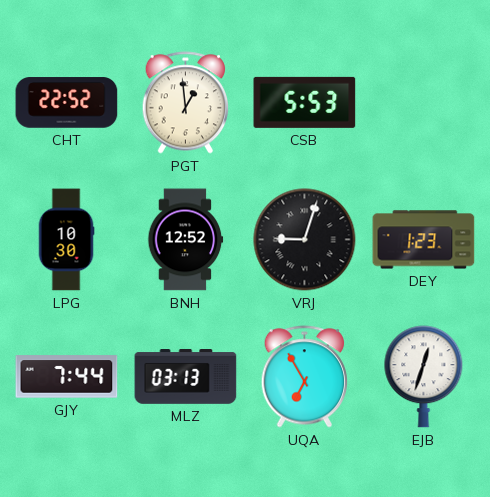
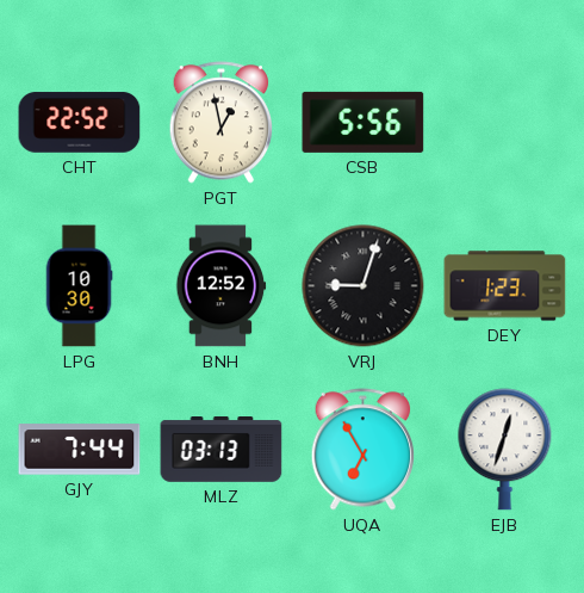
PGT: 12:59 -> 12:58 (222, 123)
CSB: 5:53 -> 5:56 (364, 122)
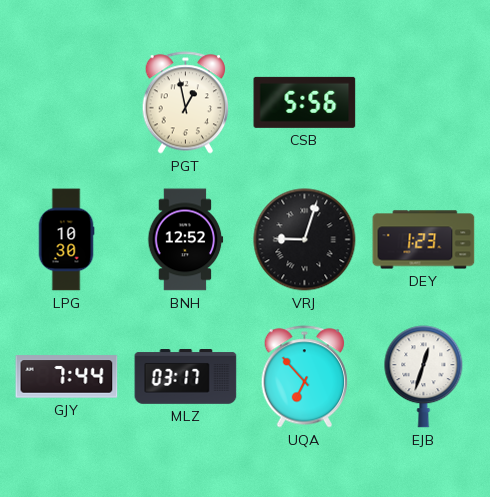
CHT: 22:52 -> none (80, 123)
MLZ: 03:13 -> 03:17 (186, 377)
UQA: 6:55 -> 6:53 (305, 377)
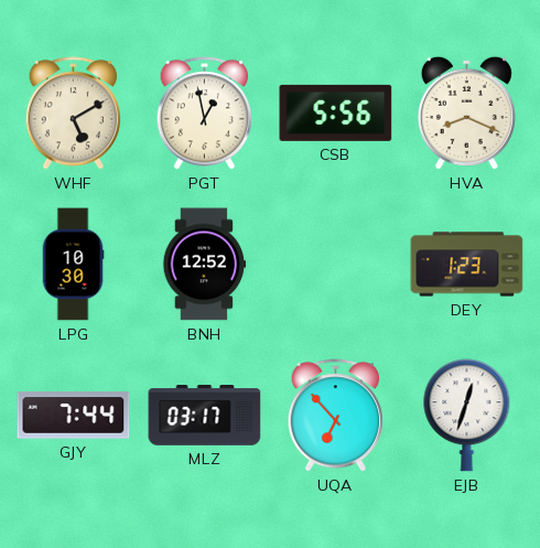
WHF: none -> 5:10 (74, 114)
HVA: none -> 8:19 (466, 112)
VRJ: 9:03 -> none (305, 240)
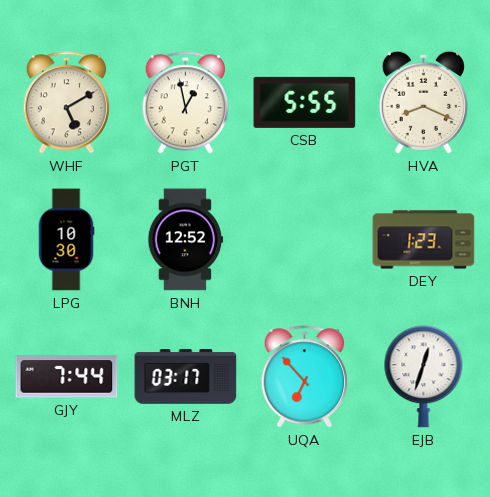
CSB: 5:56 -> 5:55 (305, 102)
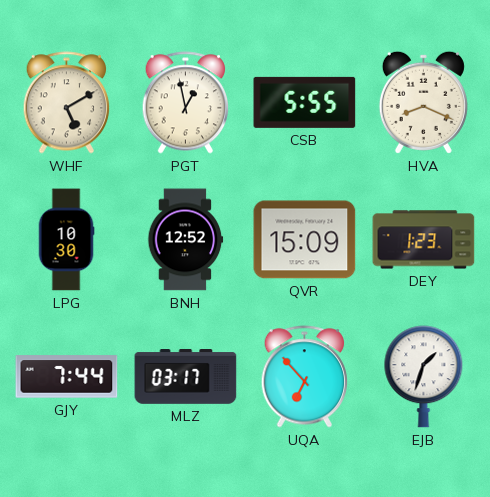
QVR: none -> 15:09 (305, 240)
EJB: 12:33 -> 1:33 (424, 377)
